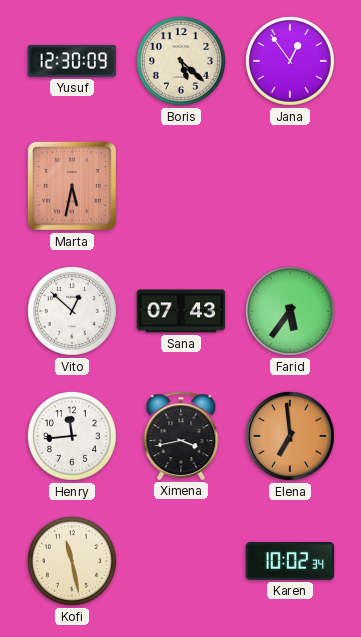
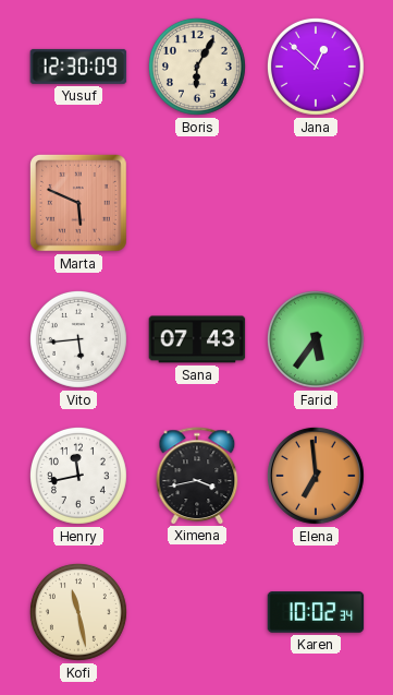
Boris: 5:22 -> 6:05 (197, 67)
Jana: 12:54 -> 12:52 (316, 67)
Marta: 5:32 -> 5:49 (78, 203)
Vito: 12:52 -> 5:44 (78, 339)
Henry: 11:44 -> 11:43 (78, 476)
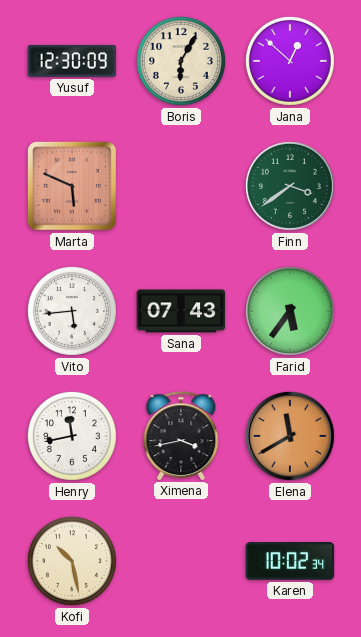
Finn: none -> 3:39 (290, 186)
Elena: 6:59 -> 11:40 (290, 436)
Kofi: 11:28 -> 10:28 (72, 561)
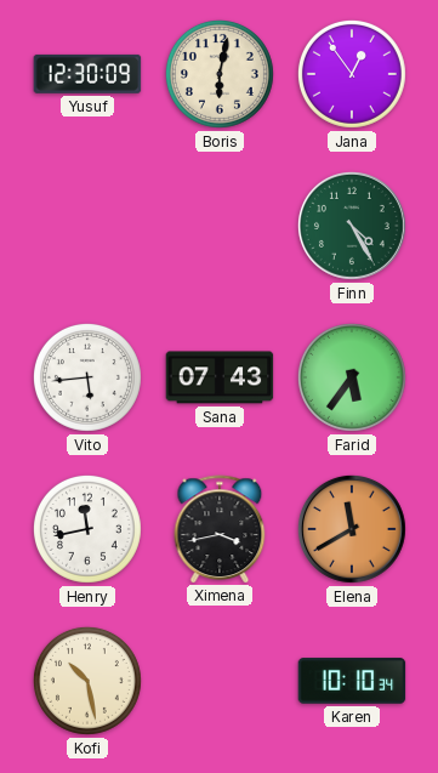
Boris: 6:05 -> 6:02 (220, 74)
Jana: 12:52 -> 12:54 (352, 74)
Marta: 5:49 -> none (72, 186)
Finn: 3:39 -> 4:25 (352, 226)
Karen: 10:02 -> 10:10 (352, 681)
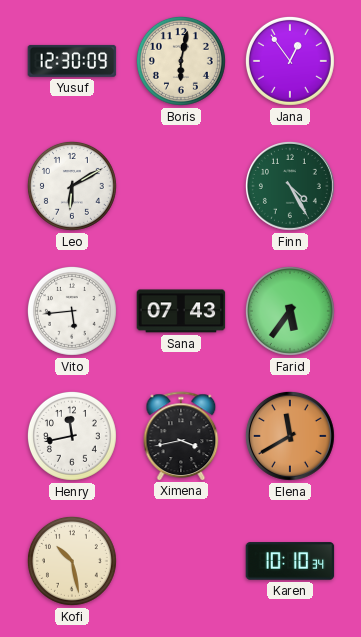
Leo: none -> 6:10 (72, 186)
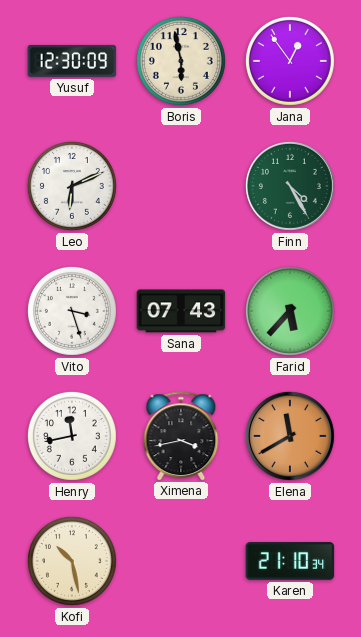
Boris: 6:02 -> 5:58 (181, 61)
Leo: 6:10 -> 6:11 (72, 186)
Vito: 5:44 -> 3:27 (72, 311)
Farid: 5:36 -> 5:37 (290, 311)
Karen: 10:10 -> 21:10 (290, 561)
